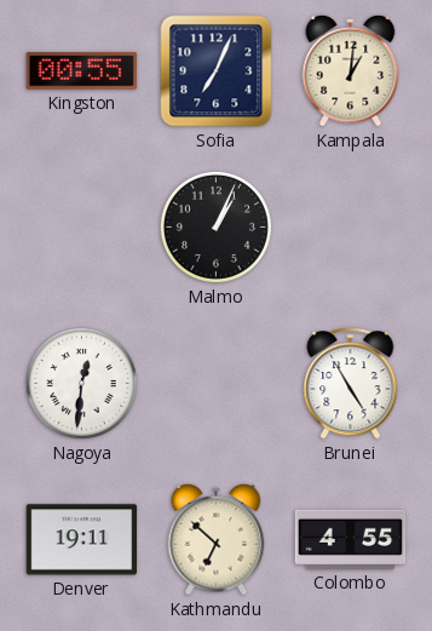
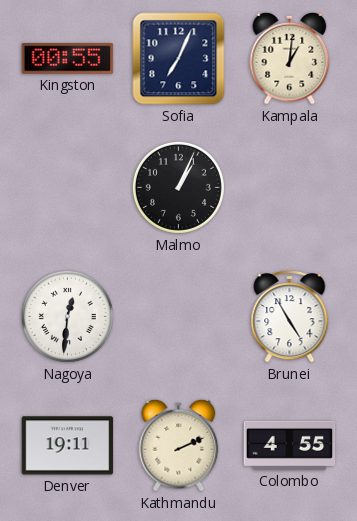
Kathmandu: 6:52 -> 2:11 (179, 445)
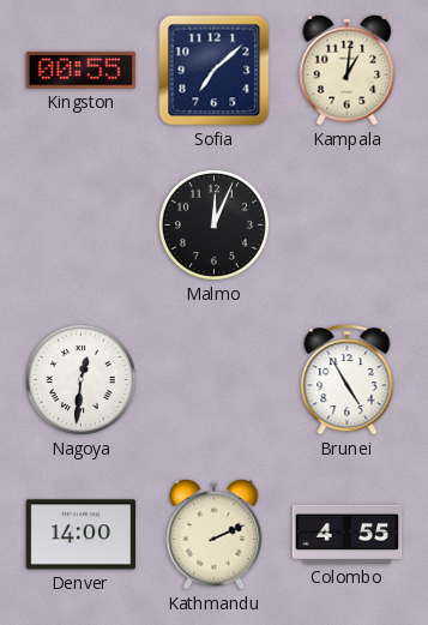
Sofia: 7:04 -> 7:08 (215, 71)
Malmo: 1:04 -> 12:04 (213, 224)
Denver: 19:11 -> 14:00 (82, 535)
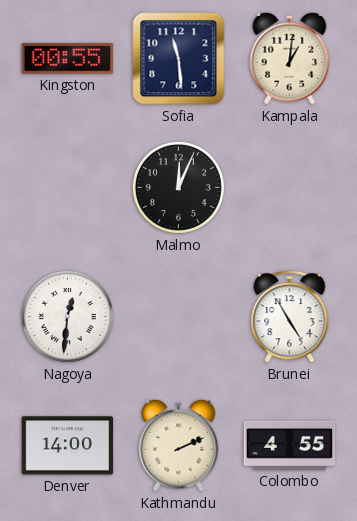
Sofia: 7:08 -> 11:29 (179, 59)
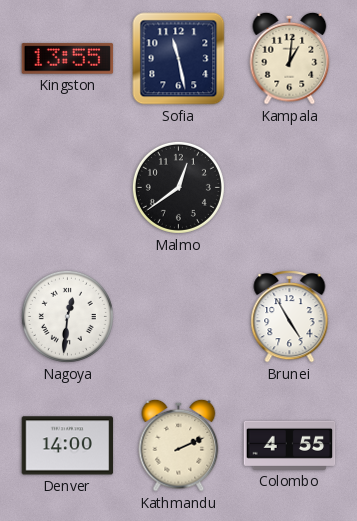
Kingston: 00:55 -> 13:55 (68, 59)
Sofia: 11:29 -> 11:28 (179, 59)
Malmo: 12:04 -> 12:39 (178, 187)
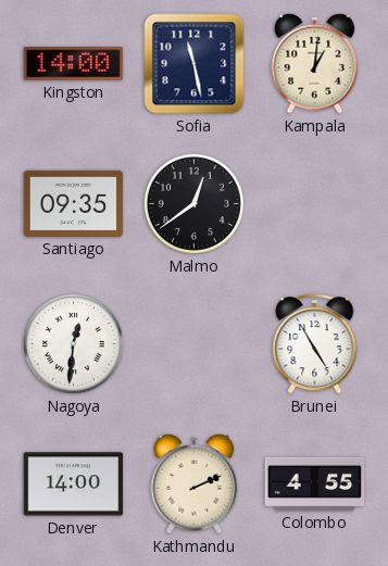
Kingston: 13:55 -> 14:00 (74, 64)
Santiago: none -> 09:35 (74, 203)
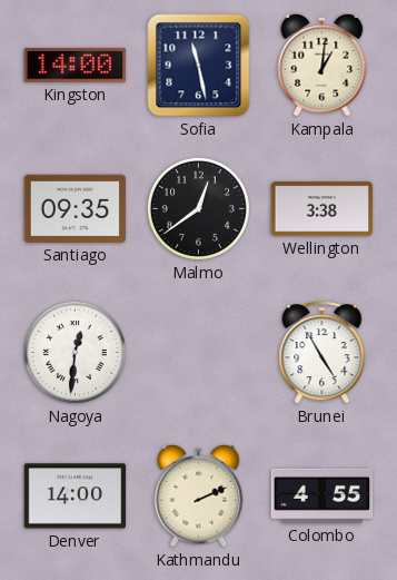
Wellington: none -> 3:38 (322, 209)
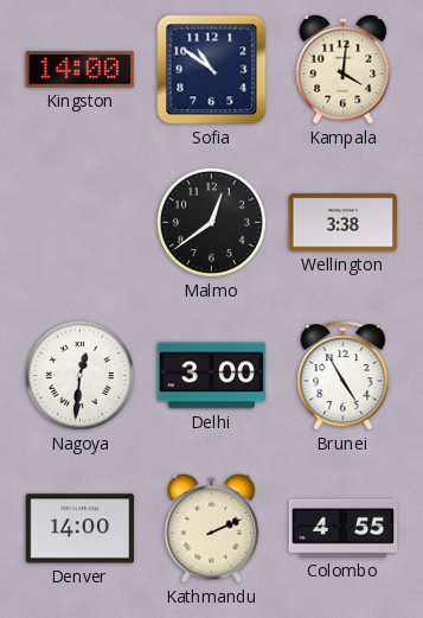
Sofia: 11:28 -> 10:51 (212, 70)
Kampala: 1:01 -> 4:01 (344, 69)
Santiago: 09:35 -> none (76, 208)
Delhi: none -> 3:00 (212, 376)
